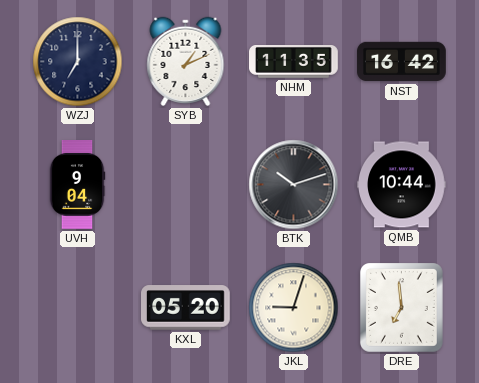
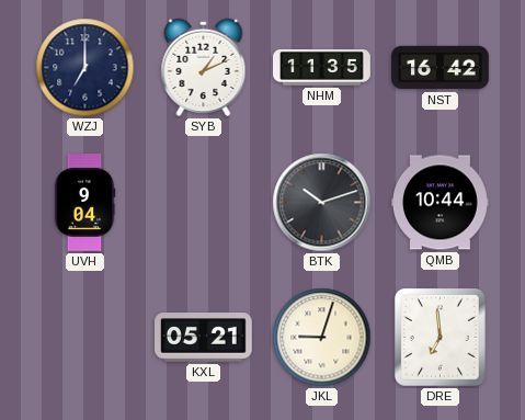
KXL: 05:20 -> 05:21 (204, 338)
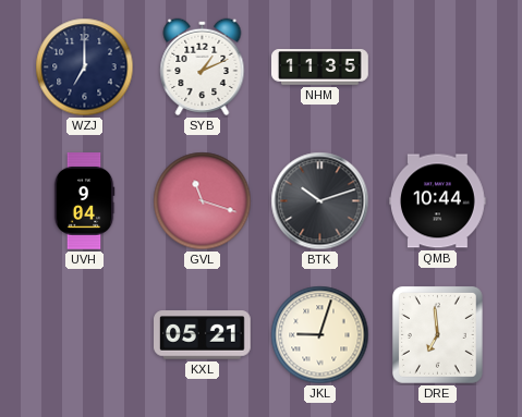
NST: 16:42 -> none (441, 68)
GVL: none -> 11:18 (203, 201)
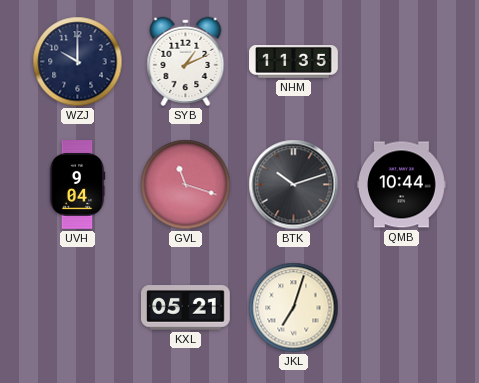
WZJ: 7:00 -> 10:00 (78, 62)
JKL: 9:03 -> 7:03 (294, 308)
DRE: 6:59 -> none (438, 335)
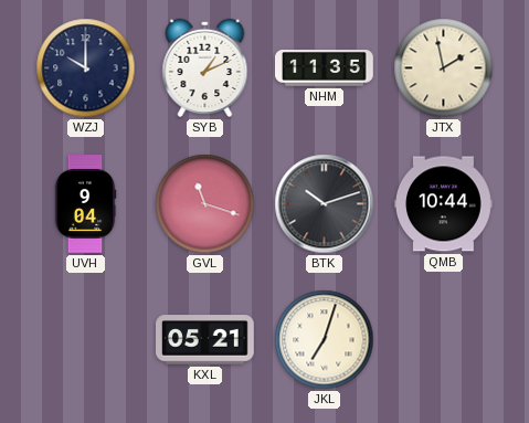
JTX: none -> 1:58 (444, 68)
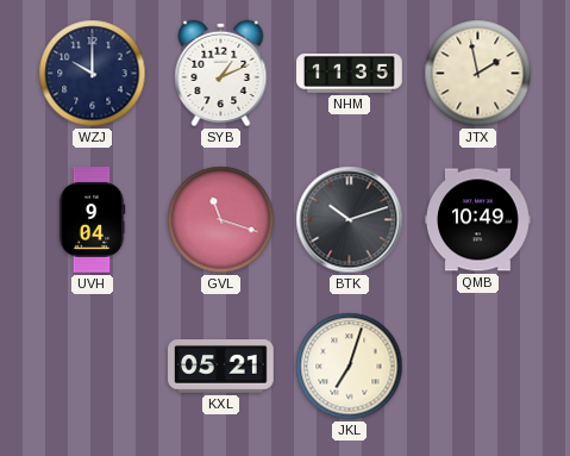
QMB: 10:44 -> 10:49 (478, 220)
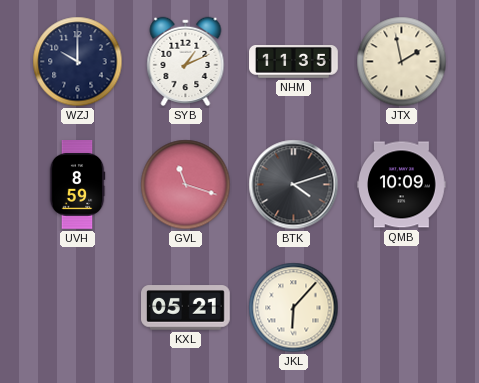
UVH: 9:04 -> 8:59 (77, 185)
BTK: 10:12 -> 4:12 (294, 185)
QMB: 10:49 -> 10:09 (402, 185)
JKL: 7:03 -> 6:07 (294, 308)
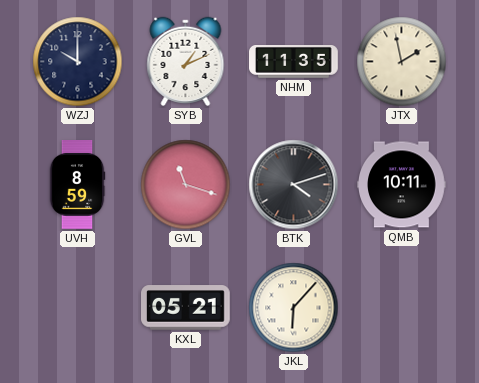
QMB: 10:09 -> 10:11 (402, 185)
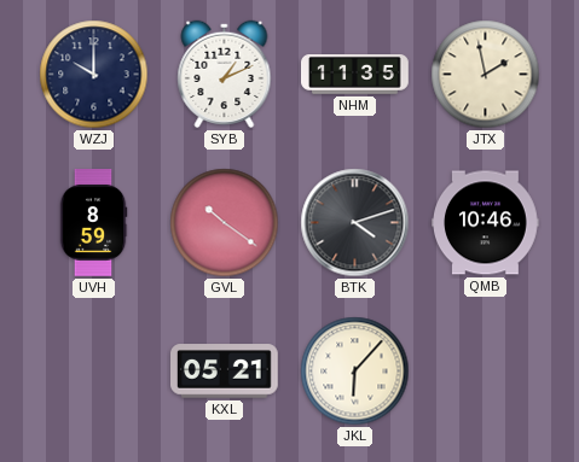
GVL: 11:18 -> 10:21 (225, 223)
QMB: 10:11 -> 10:46 (486, 223)
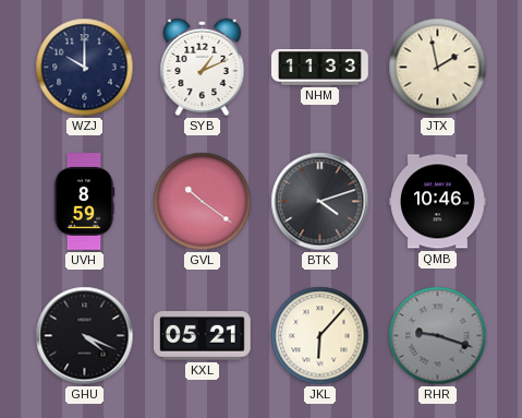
NHM: 11:35 -> 11:33 (320, 68)
GHU: none -> 4:19 (85, 336)
RHR: none -> 9:18 (438, 336)
